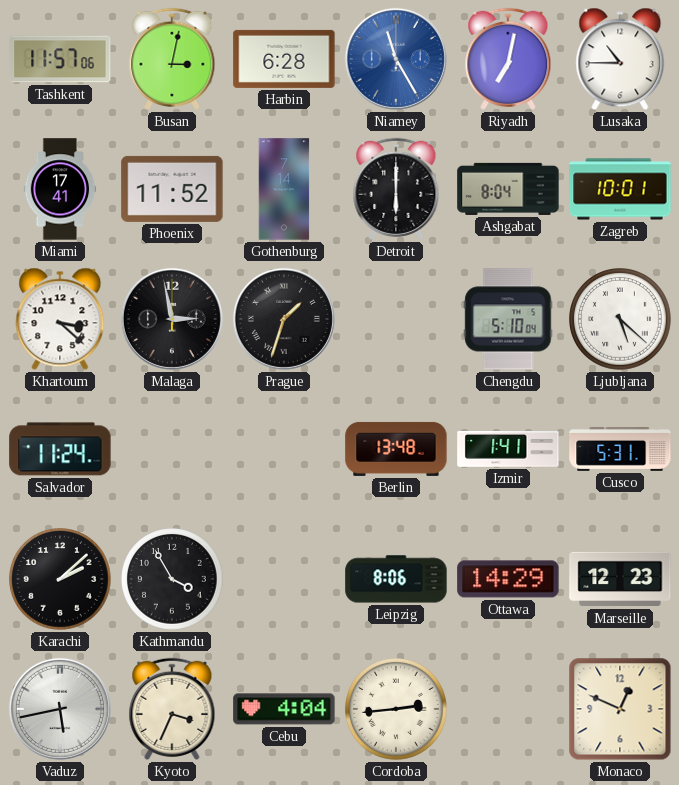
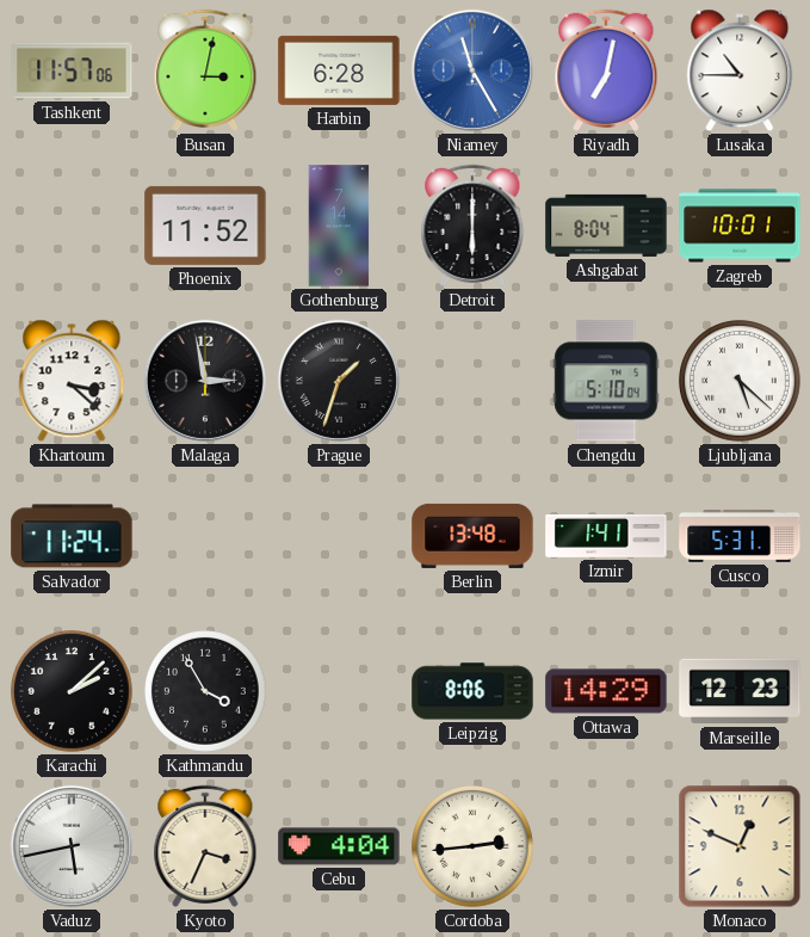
Miami: 17:41 -> none (60, 189)
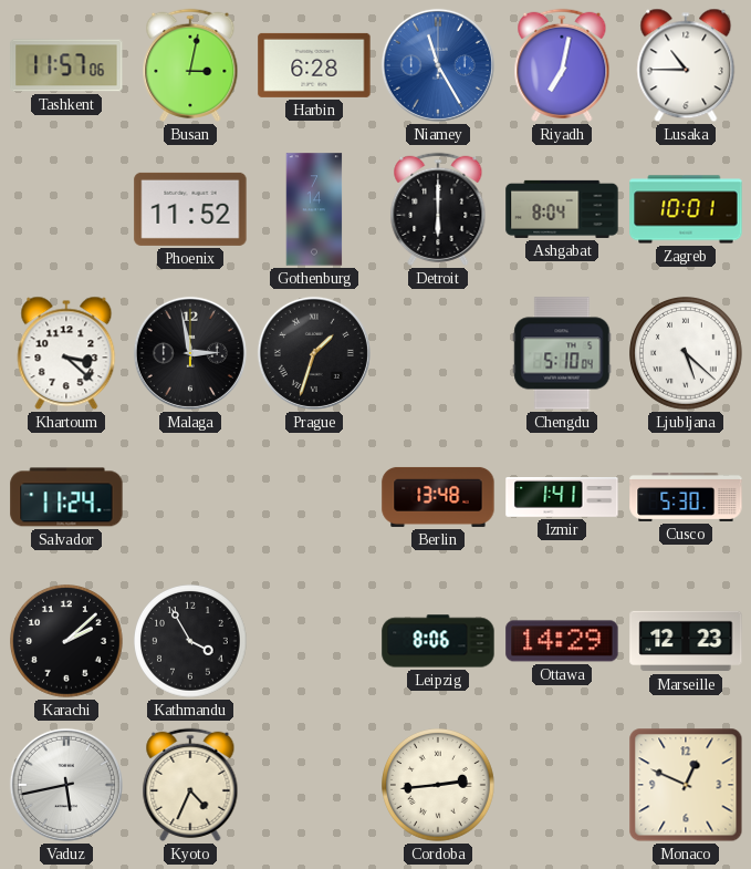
Cusco: 5:31 -> 5:30 (686, 497)
Kyoto: 3:34 -> 4:34 (190, 785)
Cebu: 4:04 -> none (339, 846)
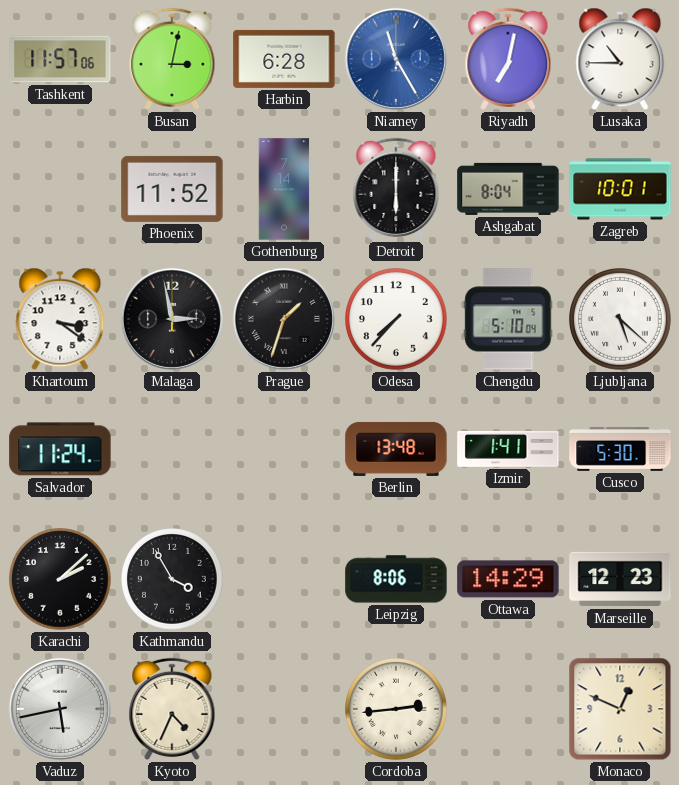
Khartoum: 3:22 -> 3:21 (60, 319)
Odesa: none -> 7:37 (397, 320)
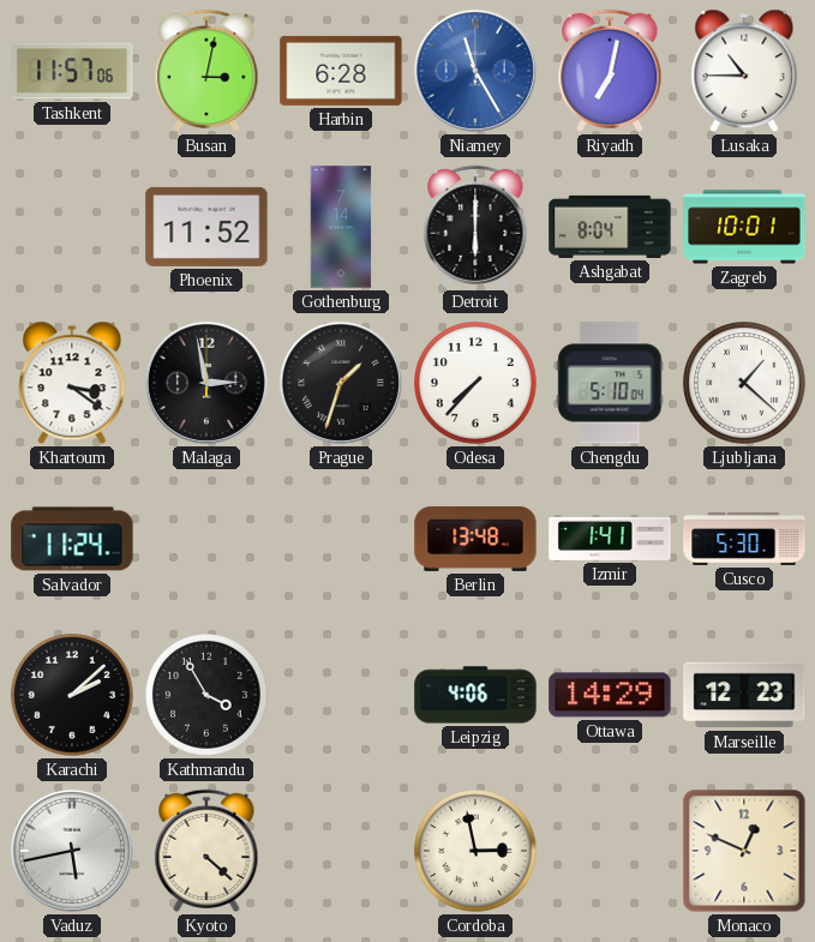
Ljubljana: 5:22 -> 1:22 (745, 384)
Leipzig: 8:06 -> 4:06 (475, 695)
Kyoto: 4:34 -> 4:22 (206, 851)
Cordoba: 2:44 -> 2:58 (477, 852)
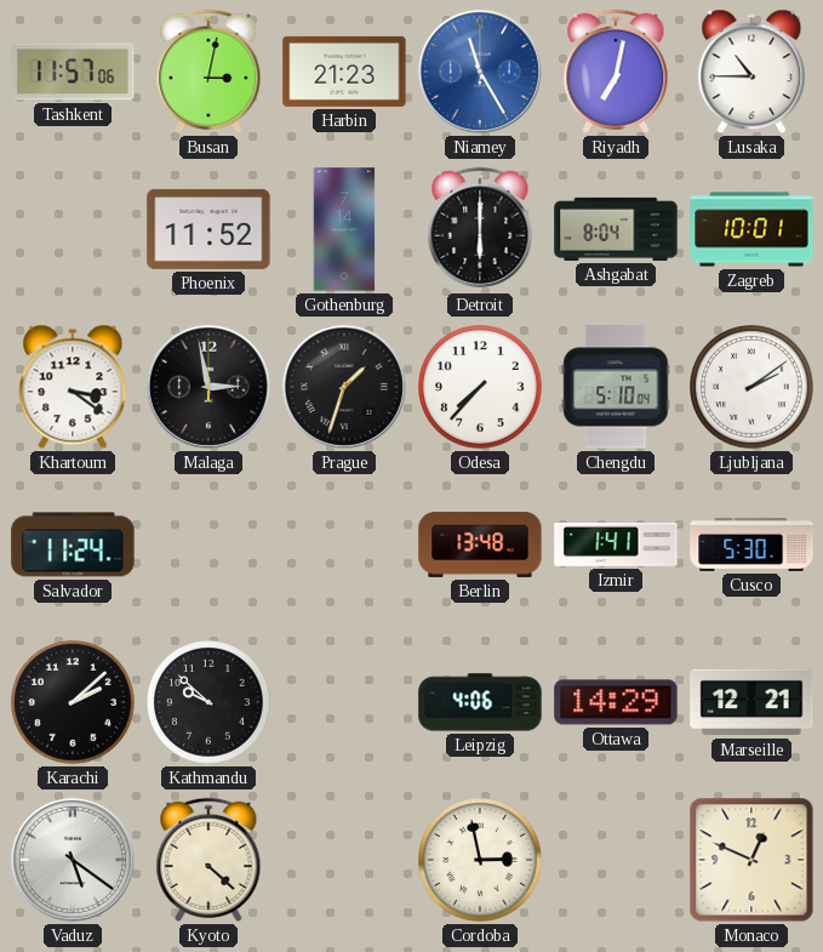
Harbin: 6:28 -> 21:23 (344, 72)
Ljubljana: 1:22 -> 2:09 (753, 388)
Kathmandu: 3:55 -> 9:52 (210, 703)
Marseille: 12:23 -> 12:21 (751, 702)
Vaduz: 5:43 -> 5:21 (73, 860)
